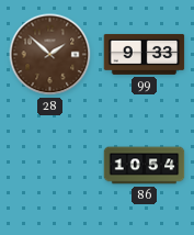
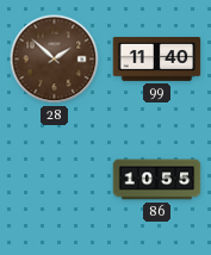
99: 9:33 -> 11:40 (157, 58)
86: 10:54 -> 10:55 (157, 180)
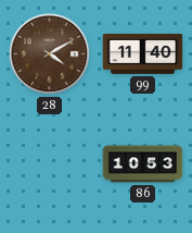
28: 1:52 -> 4:10 (50, 54)
86: 10:55 -> 10:53 (143, 164)
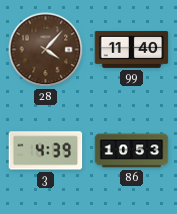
28: 4:10 -> 4:07 (46, 50)
3: none -> 4:39 (46, 151)
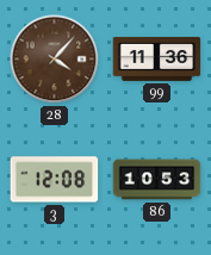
99: 11:40 -> 11:36 (157, 58)
3: 4:39 -> 12:08 (55, 180)
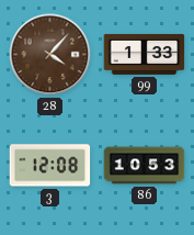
99: 11:36 -> 1:33 (145, 54)
